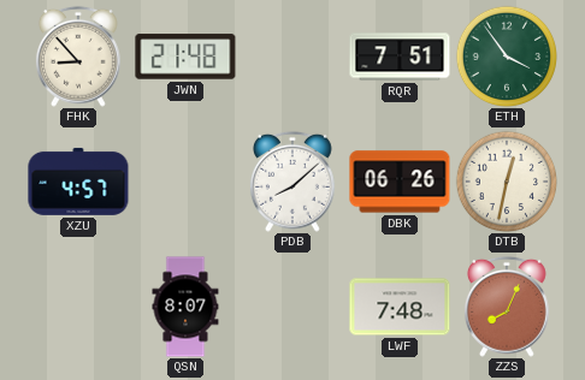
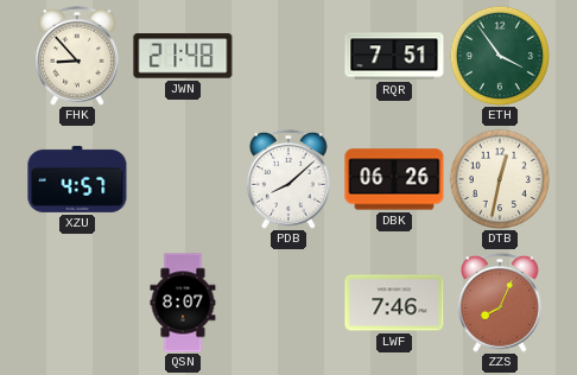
LWF: 7:48 -> 7:46 (394, 303)
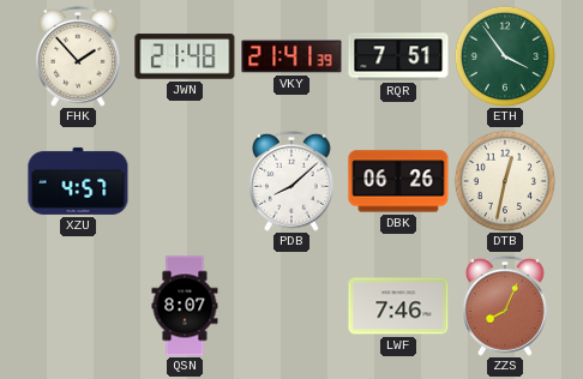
FHK: 8:53 -> 1:53 (78, 56)
VKY: none -> 21:41 (291, 56)
